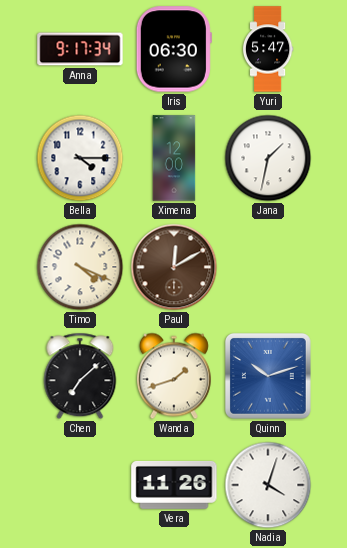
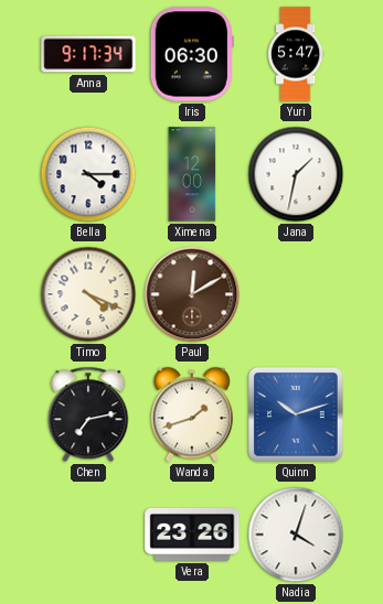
Chen: 7:08 -> 7:13 (88, 414)
Vera: 11:26 -> 23:26 (192, 535)
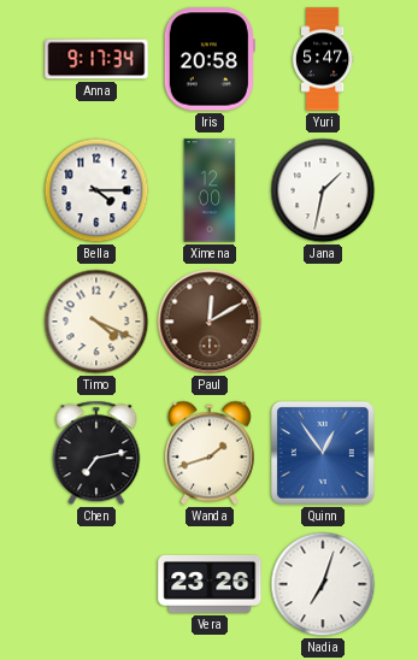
Iris: 06:30 -> 20:58 (210, 59)
Quinn: 10:12 -> 12:54 (323, 453)
Nadia: 4:03 -> 7:03 (323, 584)
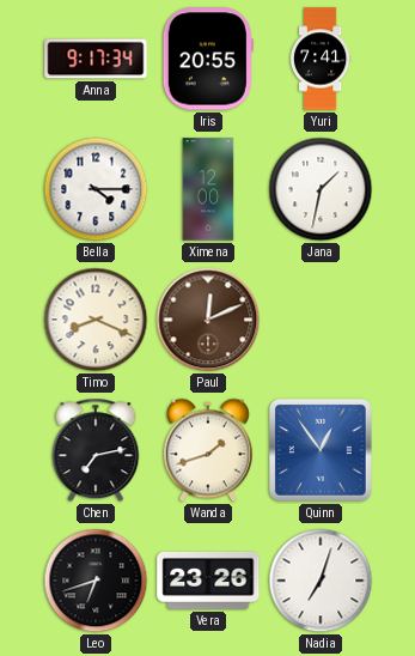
Iris: 20:58 -> 20:55 (208, 59)
Yuri: 5:47 -> 7:41 (321, 59)
Timo: 4:19 -> 8:19 (96, 320)
Paul: 12:10 -> 12:11 (208, 320)
Leo: none -> 6:42 (96, 581)
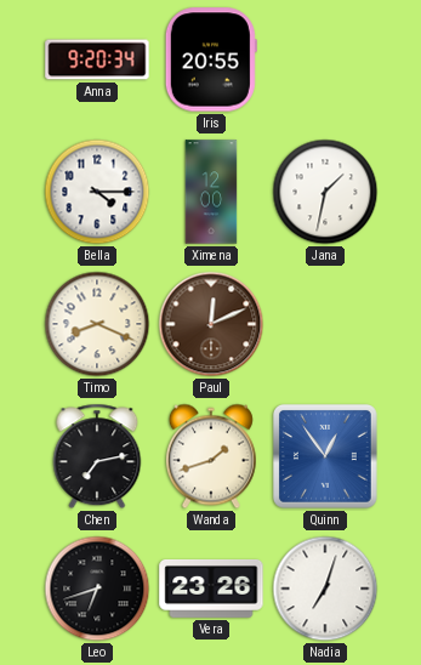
Anna: 9:17 -> 9:20 (97, 59)
Yuri: 7:41 -> none (321, 59)
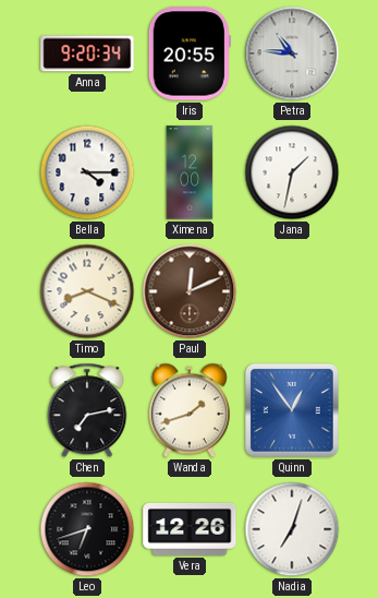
Petra: none -> 10:46 (292, 53)
Vera: 23:26 -> 12:26 (190, 529)
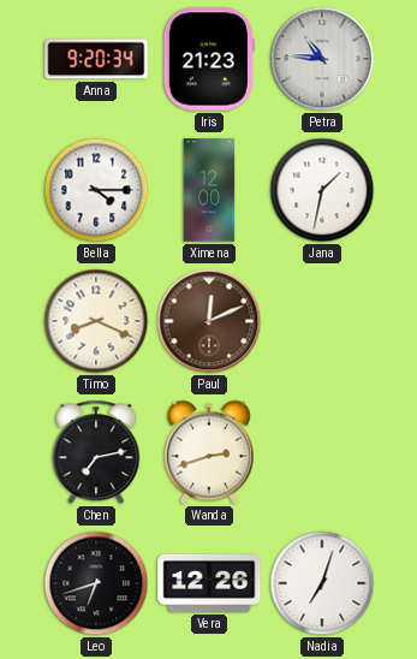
Iris: 20:55 -> 21:23 (209, 59)
Wanda: 1:42 -> 2:42 (209, 452)
Quinn: 12:54 -> none (292, 410)
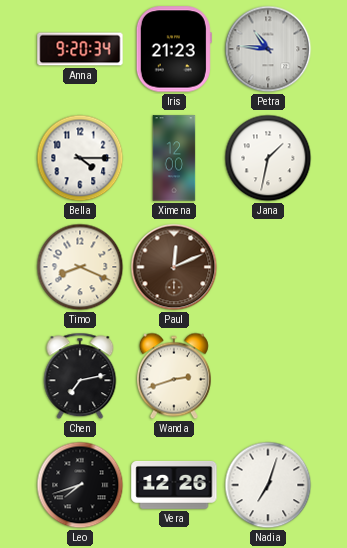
Leo: 6:42 -> 7:42 (80, 485)
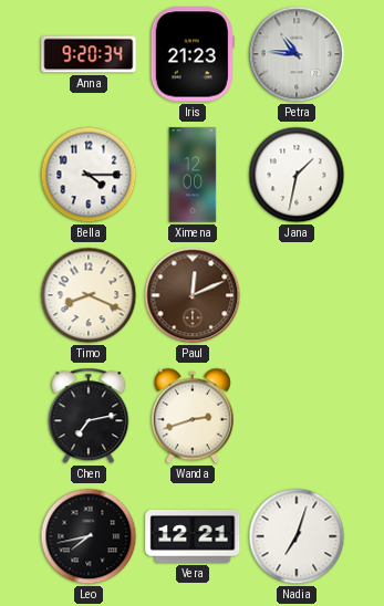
Leo: 7:42 -> 7:43 (89, 536)
Vera: 12:26 -> 12:21 (193, 536)
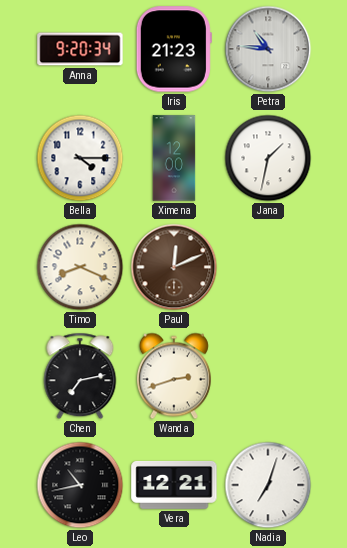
Leo: 7:43 -> 10:43 (80, 485)
